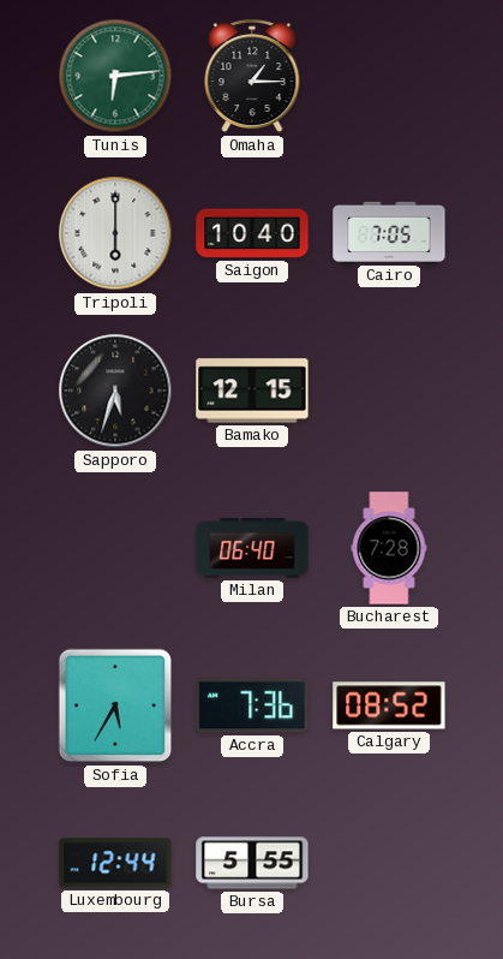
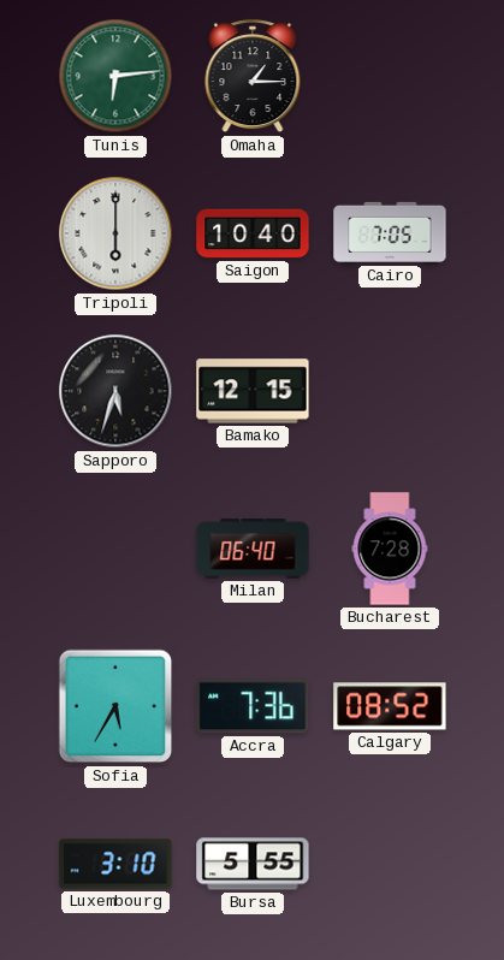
Luxembourg: 12:44 -> 3:10 (115, 864)
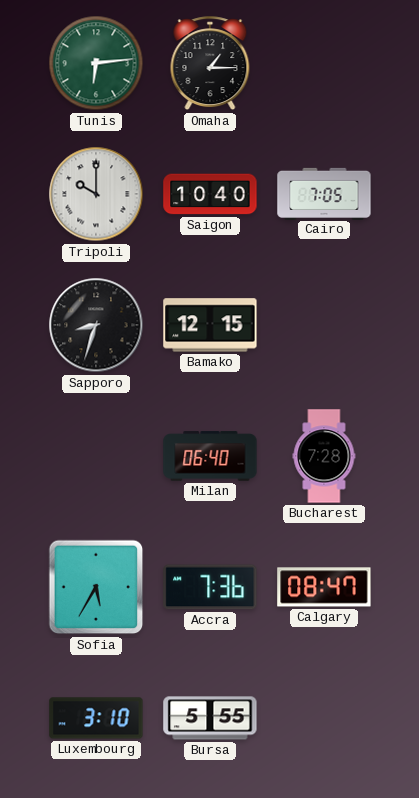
Tripoli: 6:00 -> 10:00 (96, 194)
Sapporo: 5:33 -> 8:33 (96, 325)
Calgary: 08:52 -> 08:47 (324, 587)
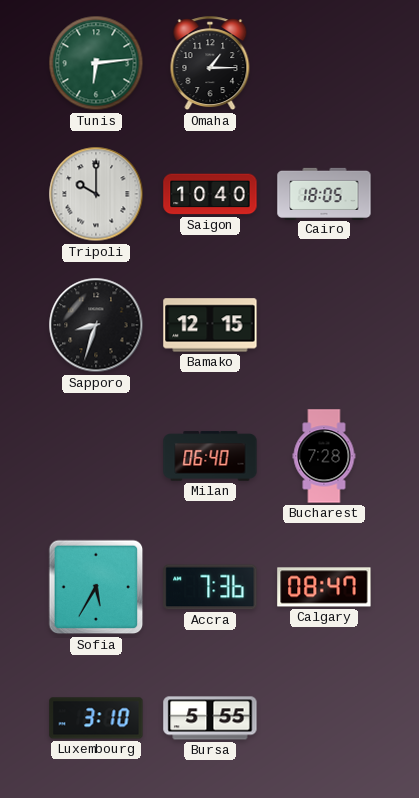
Cairo: 7:05 -> 18:05 (324, 193)
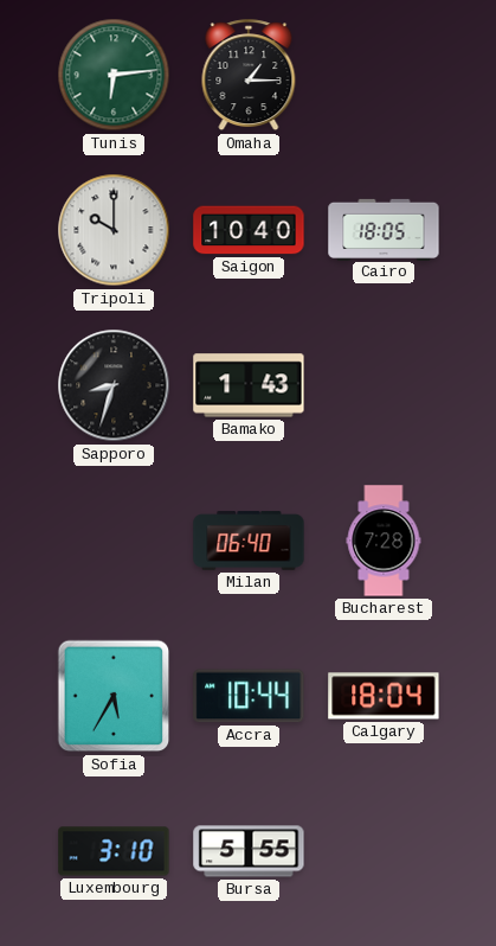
Bamako: 12:15 -> 1:43 (249, 385)
Accra: 7:36 -> 10:44 (249, 696)
Calgary: 08:47 -> 18:04 (384, 696)
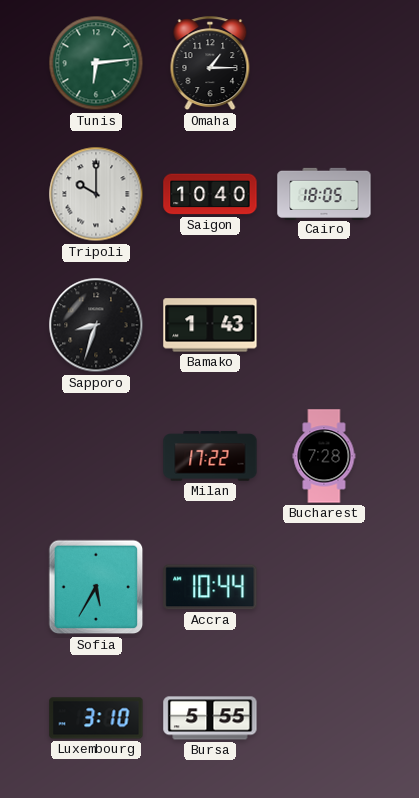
Milan: 06:40 -> 17:22 (210, 456)
Calgary: 18:04 -> none (384, 696)
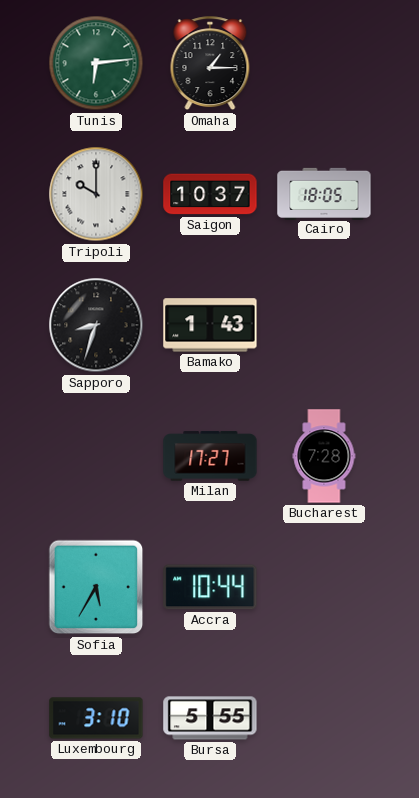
Saigon: 10:40 -> 10:37 (210, 194)
Milan: 17:22 -> 17:27 (210, 456)
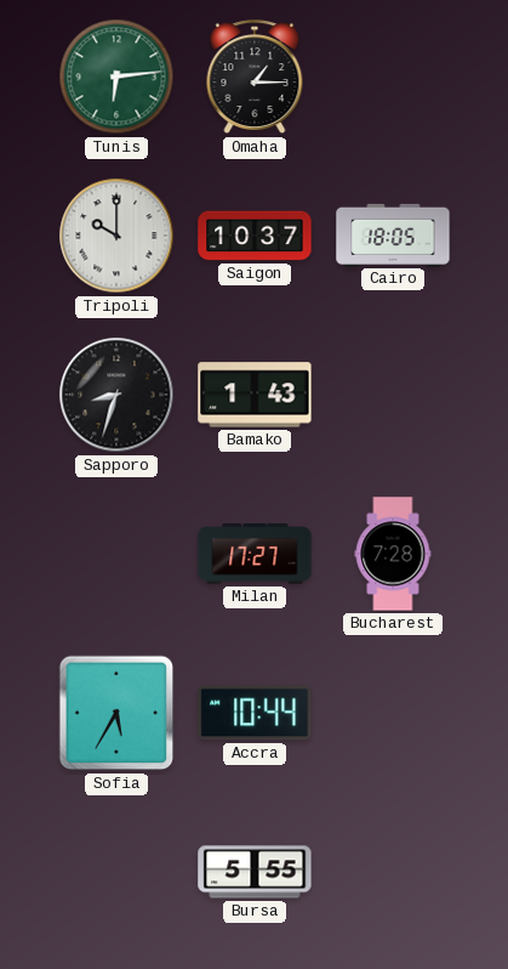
Luxembourg: 3:10 -> none (96, 718)
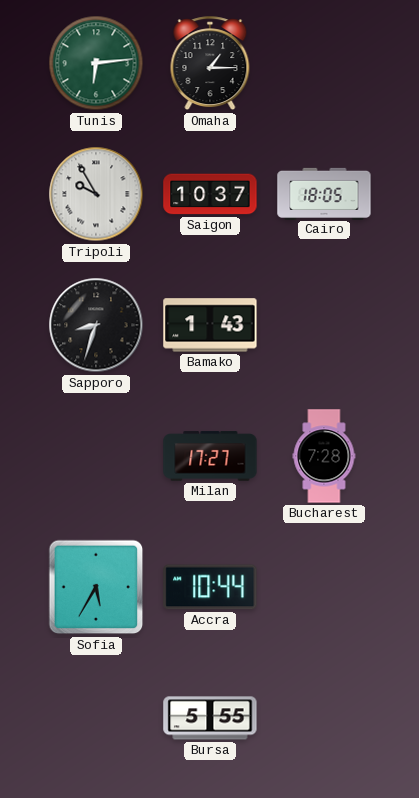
Tripoli: 10:00 -> 9:55 (96, 194)
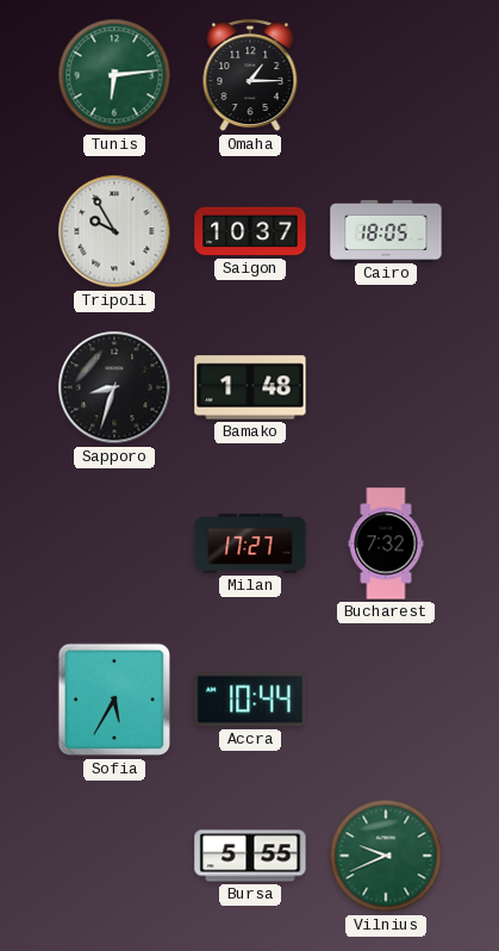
Bamako: 1:43 -> 1:48 (250, 387)
Bucharest: 7:28 -> 7:32 (386, 543)
Vilnius: none -> 9:41 (386, 856)
